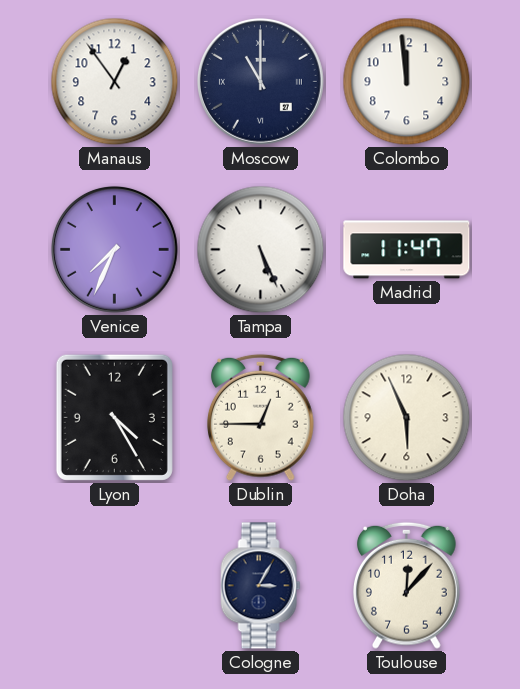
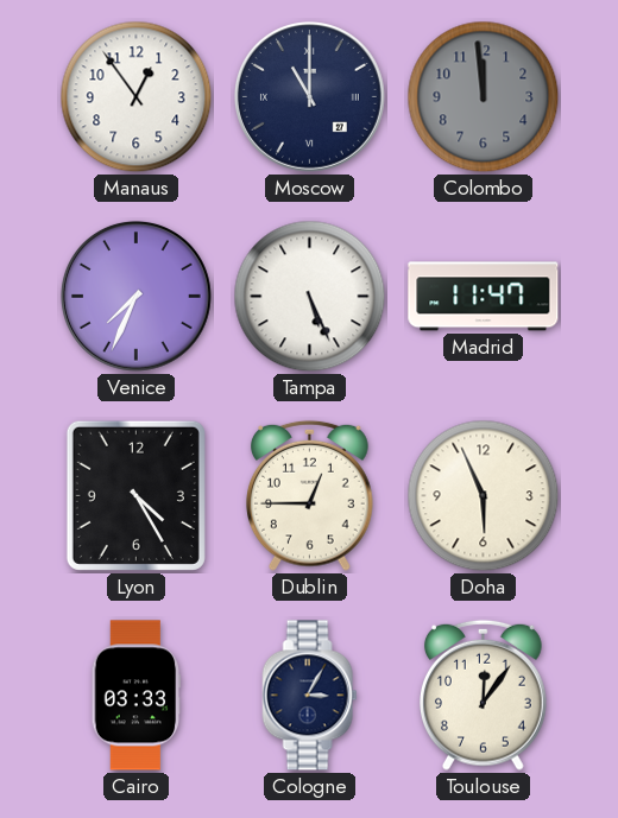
Colombo dial: white -> grey (484, 97)
Cairo: none -> 03:33 (137, 696)
Toulouse: 12:07 -> 12:06 (484, 695)
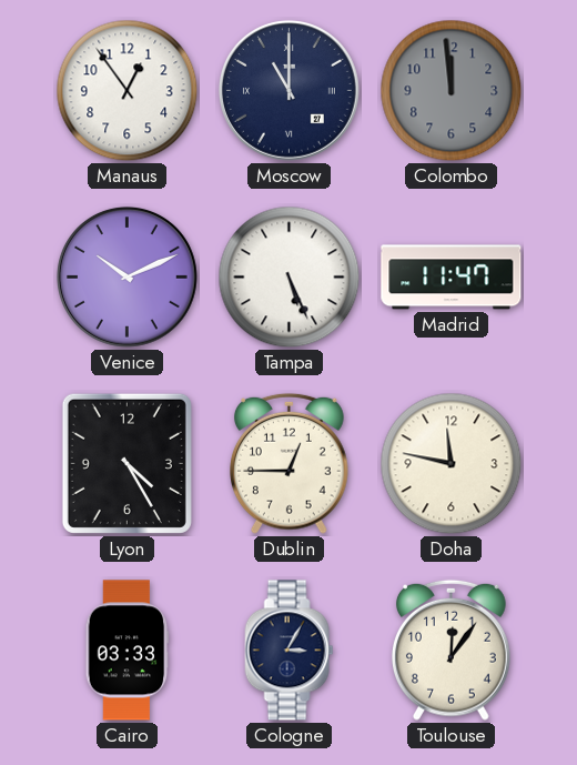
Venice: 7:34 -> 10:11 (126, 276)
Doha: 5:56 -> 11:47 (452, 464)
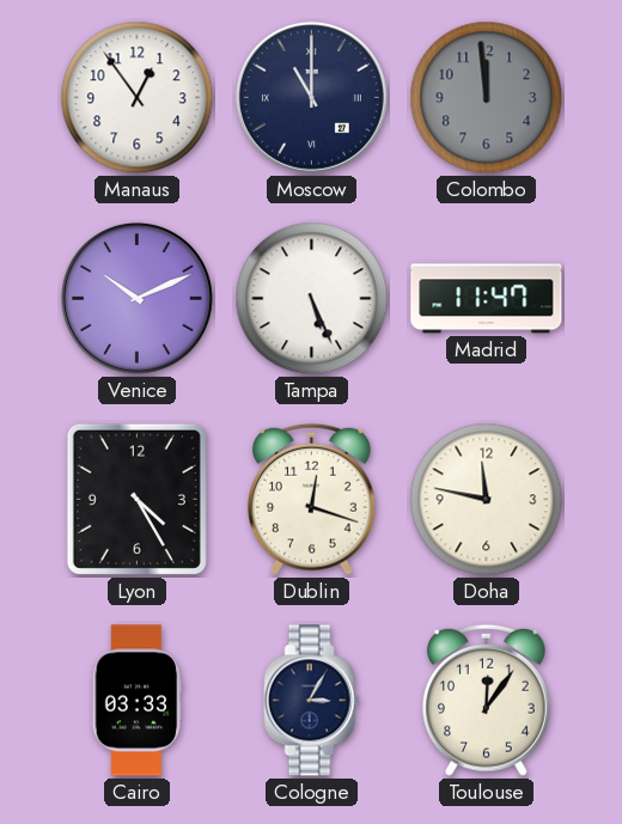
Dublin: 12:45 -> 12:18 (312, 499)
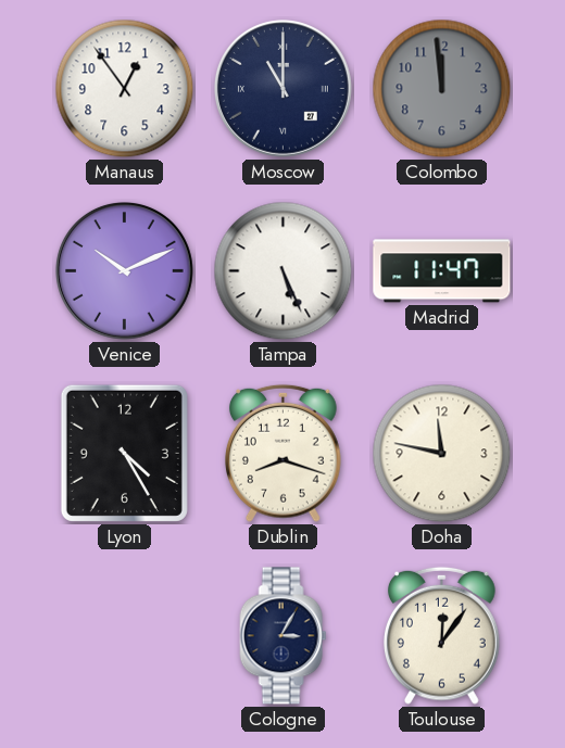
Dublin: 12:18 -> 8:18 (284, 453)
Cairo: 03:33 -> none (138, 701)
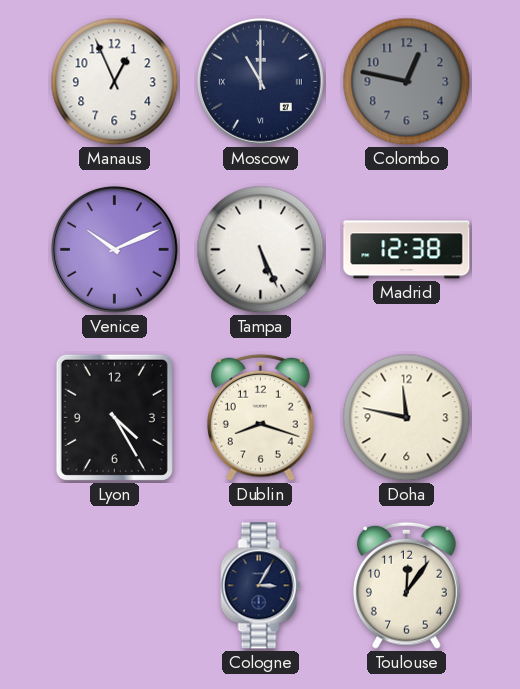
Manaus: 12:54 -> 12:56 (115, 82)
Colombo: 11:59 -> 12:47 (407, 82)
Madrid: 11:47 -> 12:38 (407, 250)
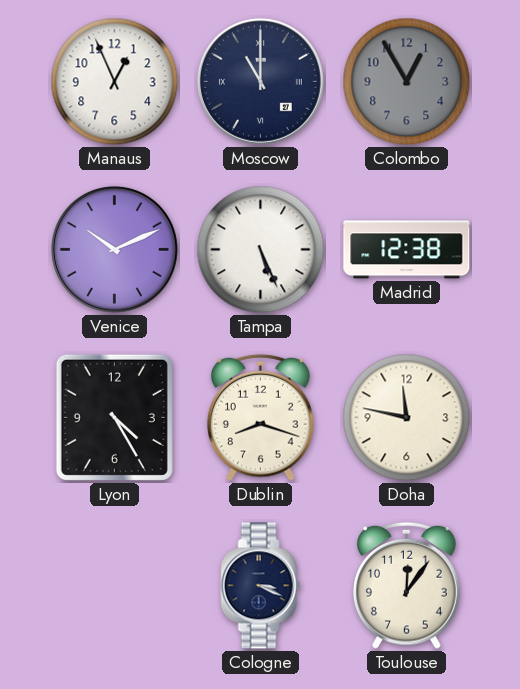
Colombo: 12:47 -> 12:55 (407, 82)
Cologne: 3:05 -> 3:19 (261, 586)
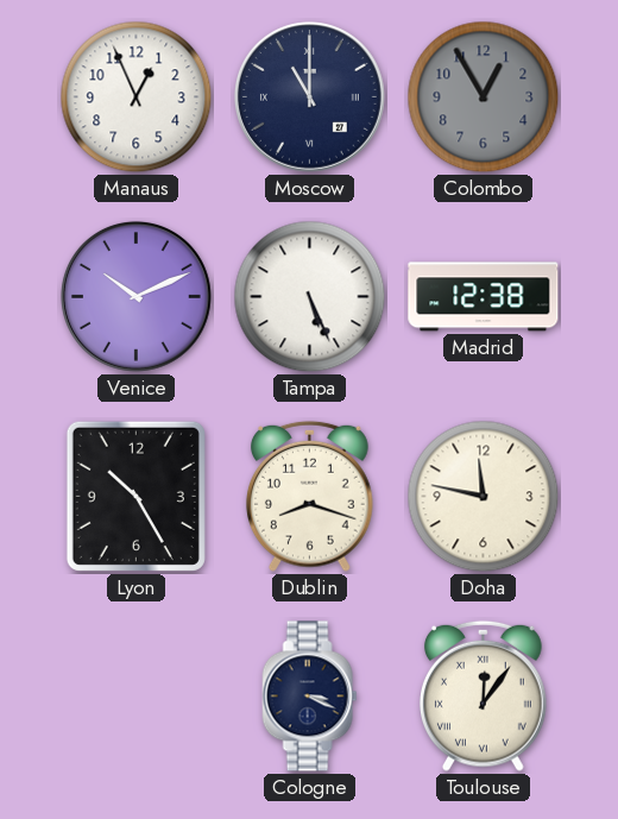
Lyon: 4:25 -> 10:25 (135, 496)
Toulouse numerals: Arabic -> Roman (484, 695)
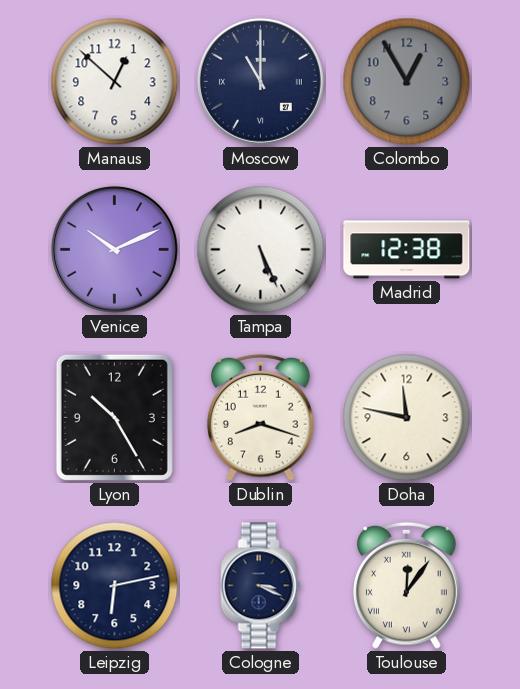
Manaus: 12:56 -> 12:52 (115, 82)
Leipzig: none -> 6:13 (115, 586)
